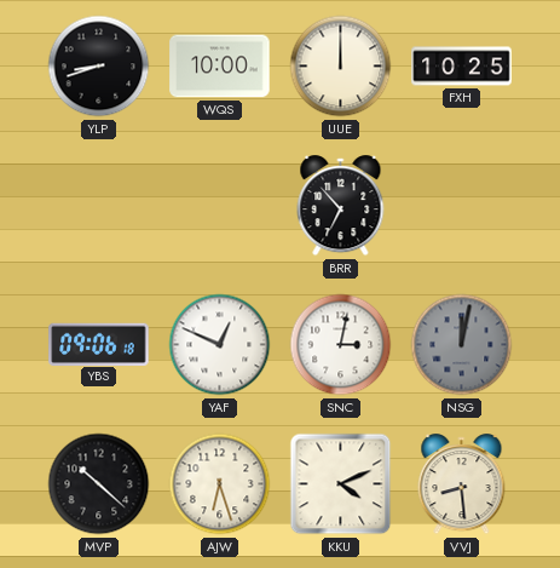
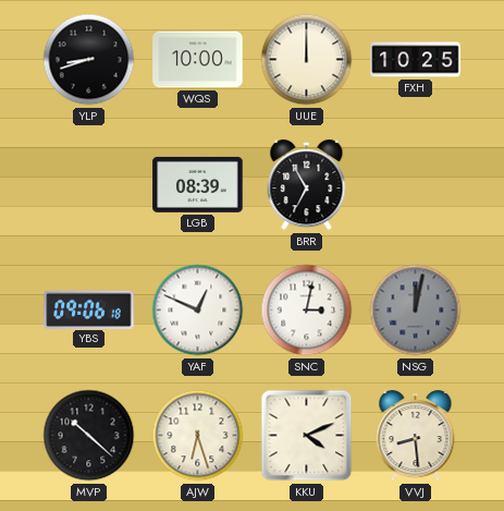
LGB: none -> 08:39 (198, 184)
BRR: 6:53 -> 6:55 (307, 185)
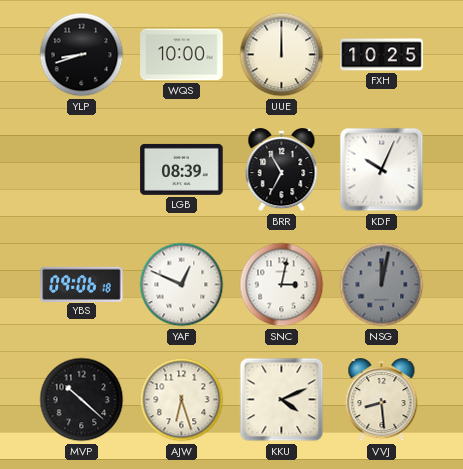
KDF: none -> 10:04 (382, 170)
